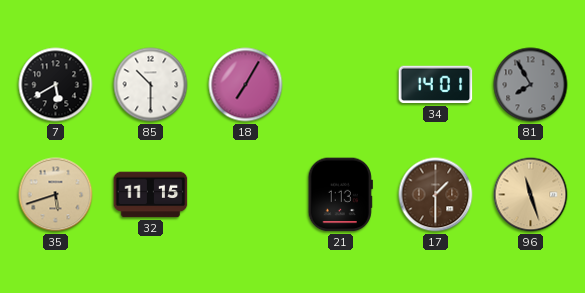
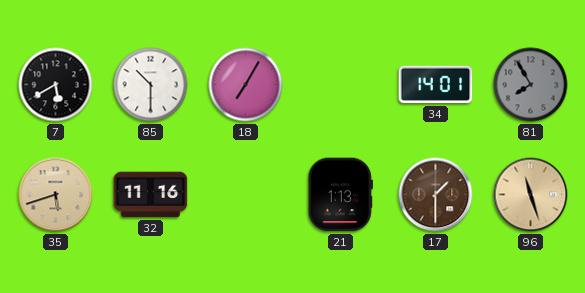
32: 11:15 -> 11:16 (151, 195)
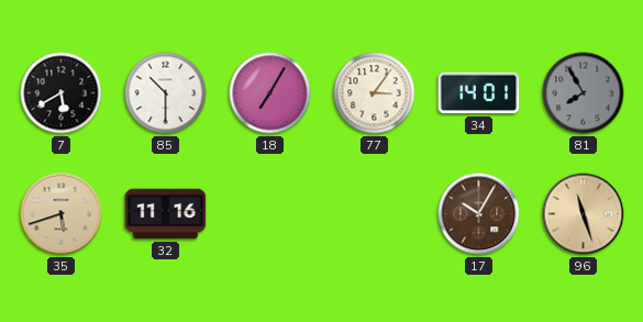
77: none -> 3:06 (375, 93)
21: 1:13 -> none (340, 195)
17: 1:30 -> 10:05 (479, 214)
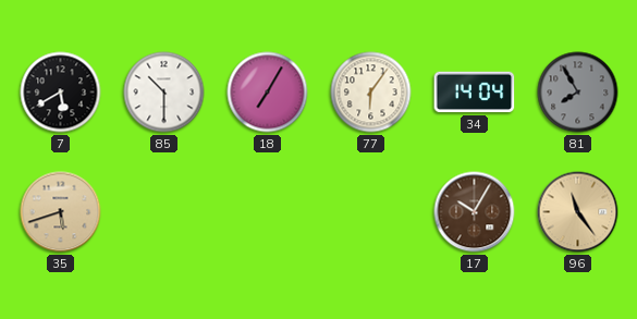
77: 3:06 -> 6:06 (371, 93)
34: 14:01 -> 14:04 (475, 93)
32: 11:16 -> none (166, 214)
96: 11:27 -> 11:24 (578, 212)
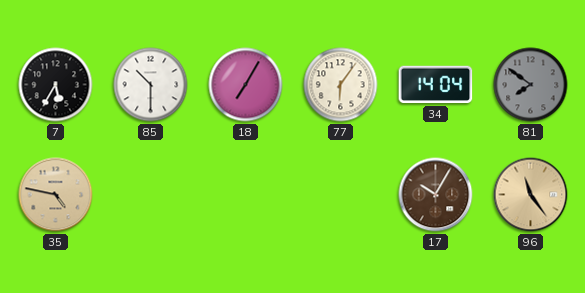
7: 5:40 -> 5:35 (56, 85)
81: 7:55 -> 7:51 (531, 85)
35: 5:42 -> 4:47 (56, 195)
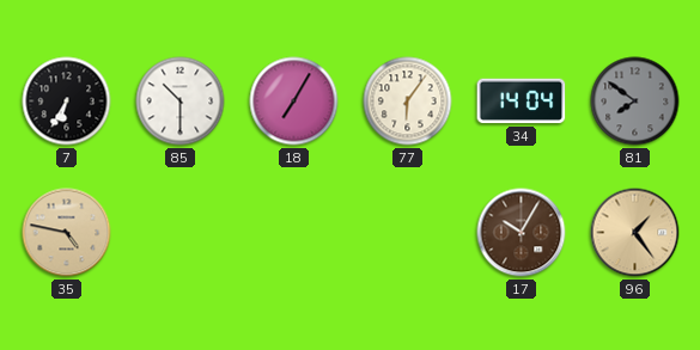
7: 5:35 -> 6:35 (67, 102)
96: 11:24 -> 1:24 (635, 233)
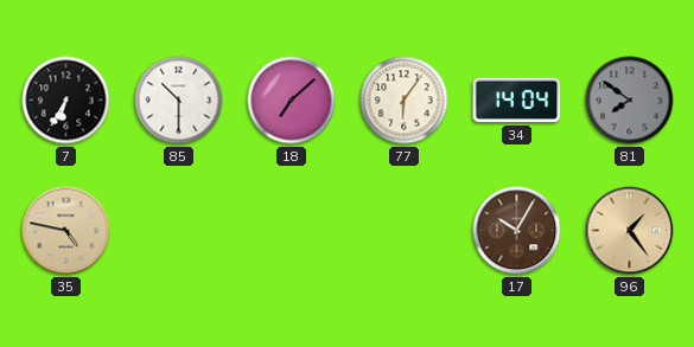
18: 7:05 -> 7:08 (292, 101)
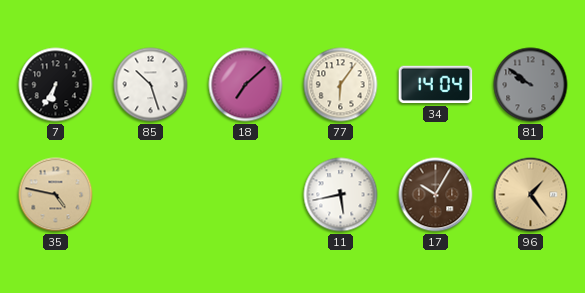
85: 10:30 -> 10:27 (151, 85)
81: 7:51 -> 9:51 (531, 85)
11: none -> 5:43 (341, 195)
